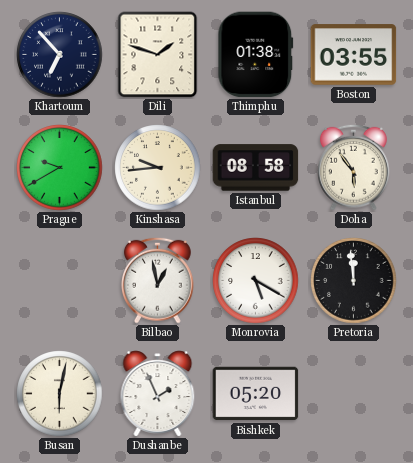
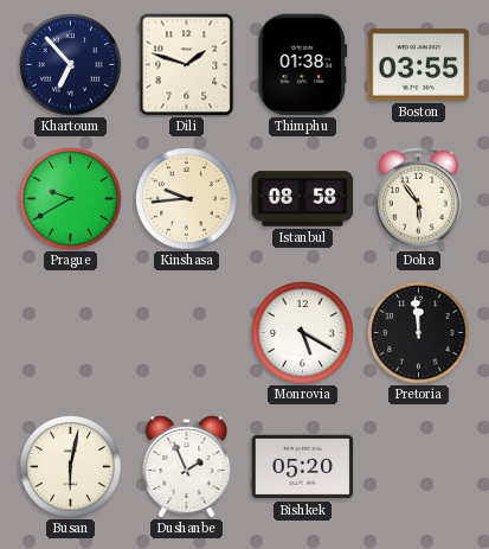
Bilbao: 12:58 -> none (157, 280)
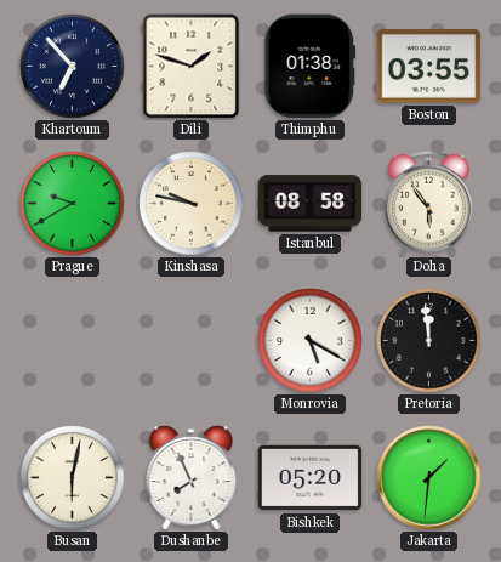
Kinshasa: 9:44 -> 9:47 (192, 204)
Dushanbe: 1:56 -> 7:56 (192, 478)
Jakarta: none -> 1:31 (429, 478)
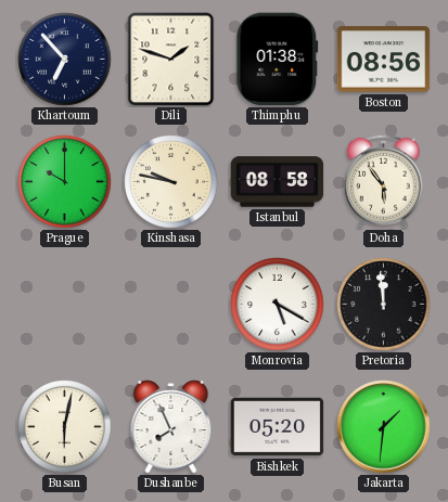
Boston: 03:55 -> 08:56 (384, 60)
Prague: 9:40 -> 10:00 (65, 182)
